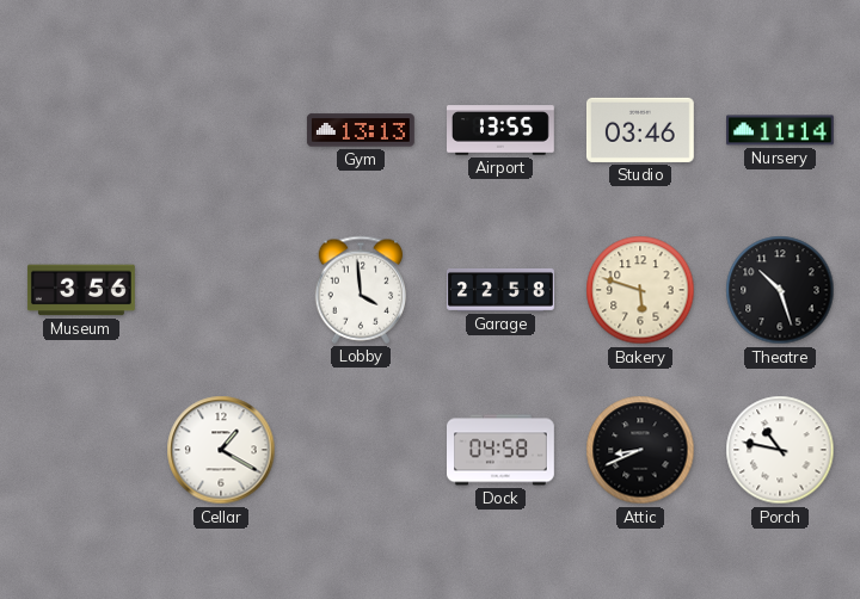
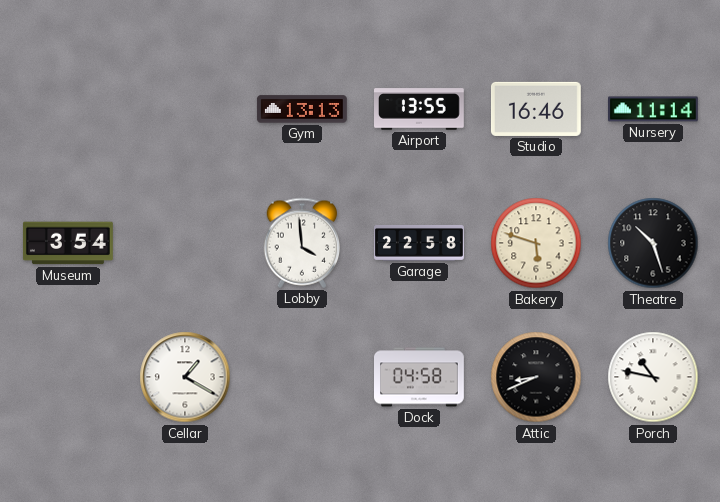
Studio: 03:46 -> 16:46 (536, 109)
Museum: 3:56 -> 3:54 (68, 243)
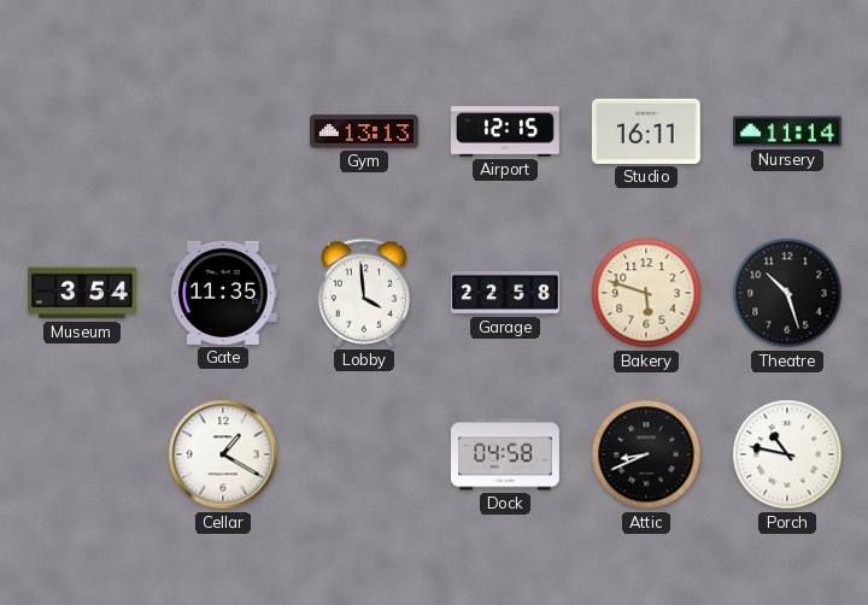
Airport: 13:55 -> 12:15 (506, 131)
Studio: 16:46 -> 16:11 (646, 131)
Gate: none -> 11:35 (223, 293)
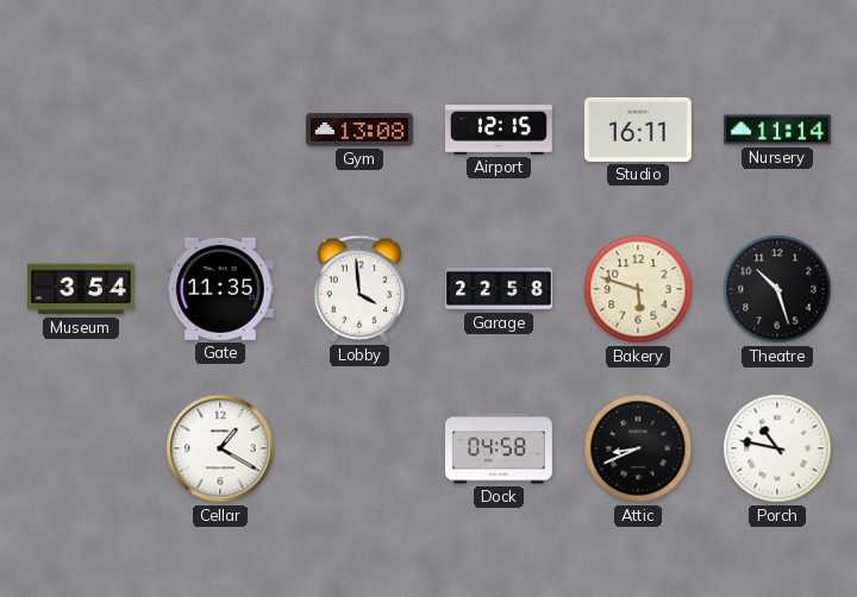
Gym: 13:13 -> 13:08 (359, 130)
